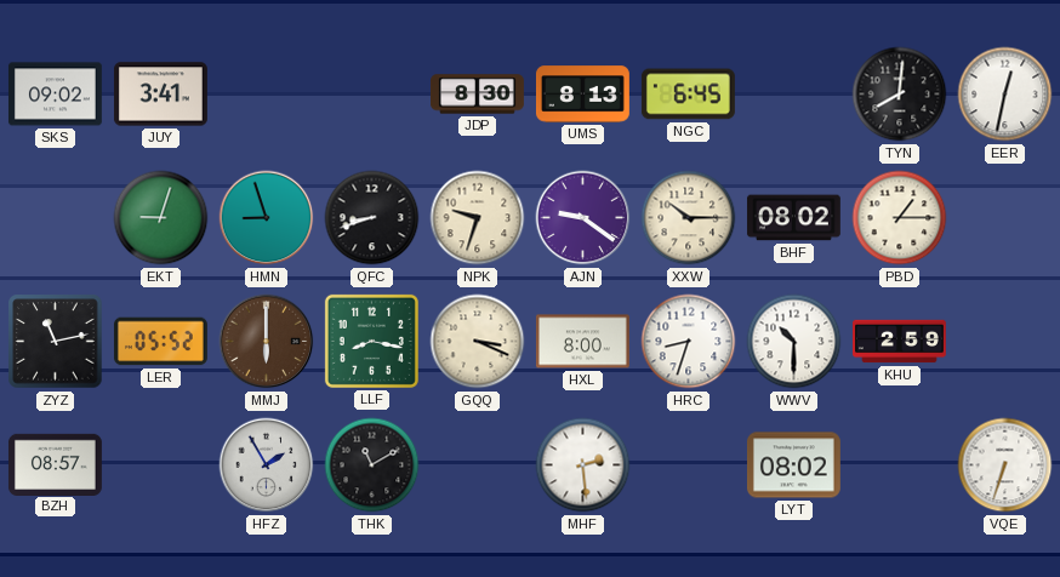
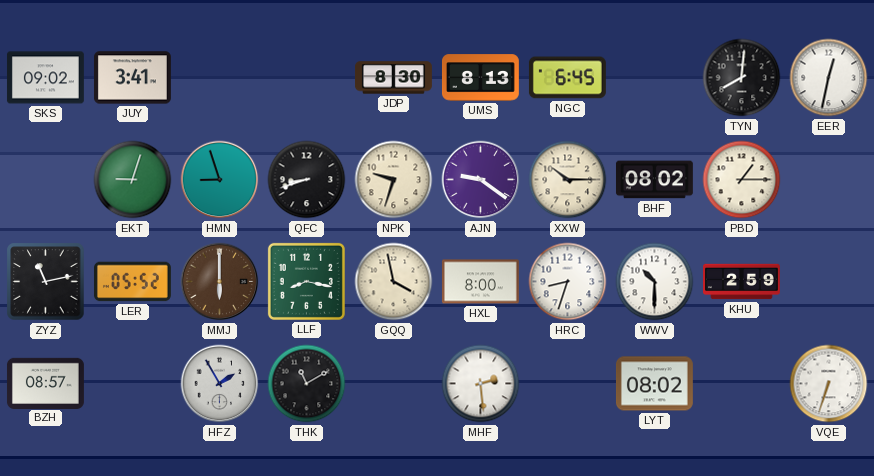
GQQ: 3:19 -> 3:58 (394, 282)
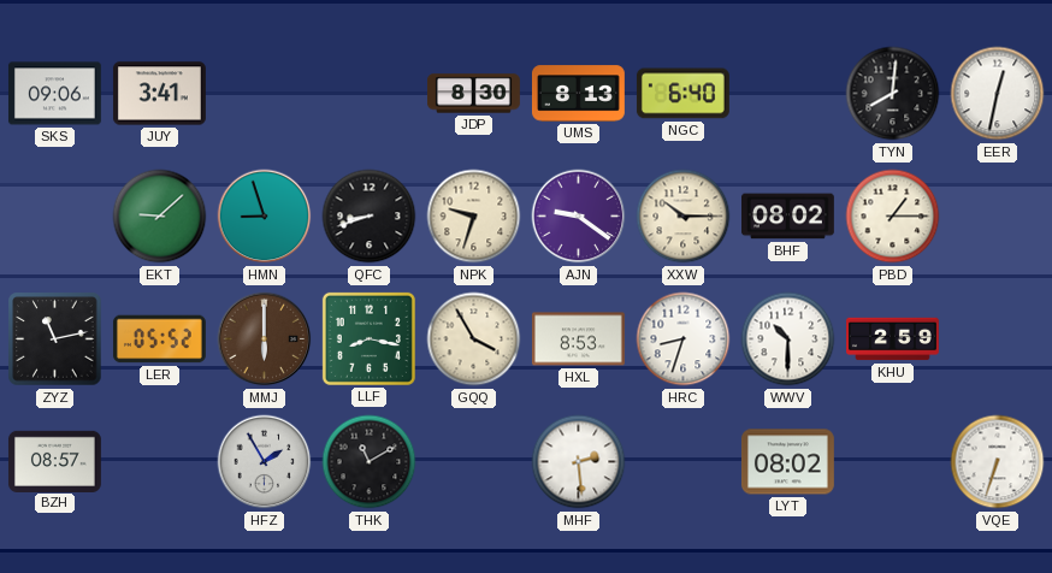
SKS: 09:02 -> 09:06 (54, 94)
NGC: 6:45 -> 6:40 (682, 94)
EKT: 9:03 -> 9:08 (160, 217)
GQQ: 3:58 -> 3:55 (474, 339)
HXL: 8:00 -> 8:53 (578, 339)
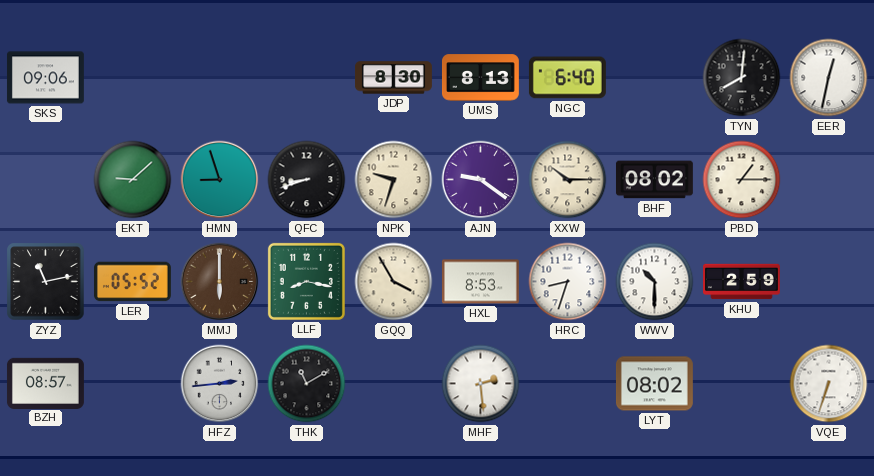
JUY: 3:41 -> none (159, 94)
HFZ: 1:55 -> 2:44 (220, 384)
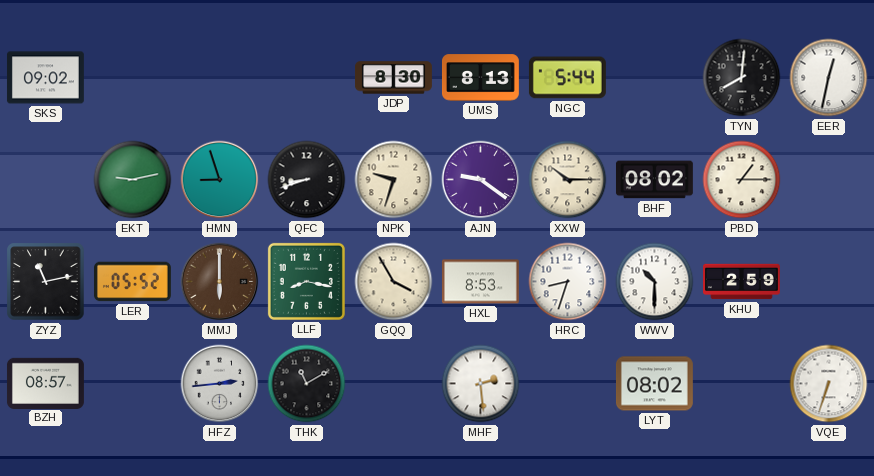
SKS: 09:06 -> 09:02 (45, 78)
NGC: 6:40 -> 5:44 (567, 78)
EKT: 9:08 -> 9:13 (133, 180)
